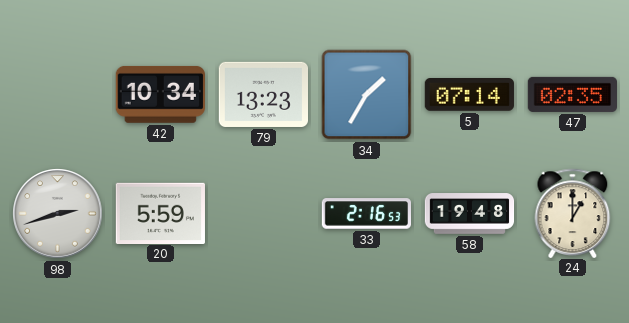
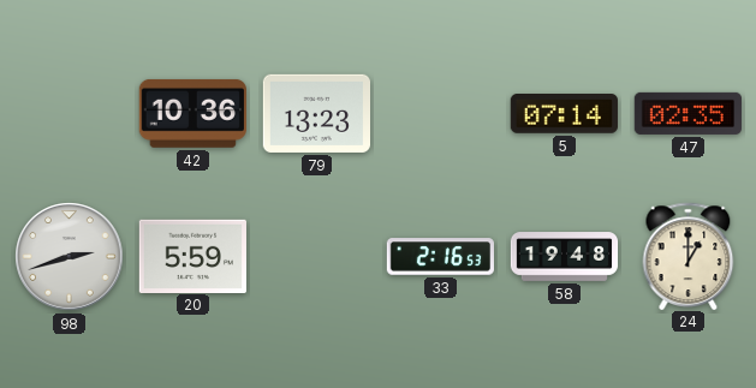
42: 10:34 -> 10:36 (192, 113)
34: 1:35 -> none (367, 95)
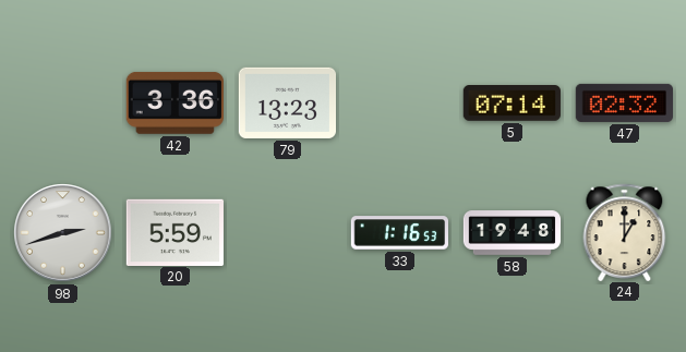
42: 10:36 -> 3:36 (174, 102)
47: 02:35 -> 02:32 (624, 102)
33: 2:16 -> 1:16 (399, 233)
